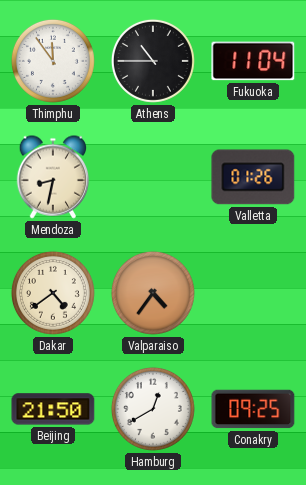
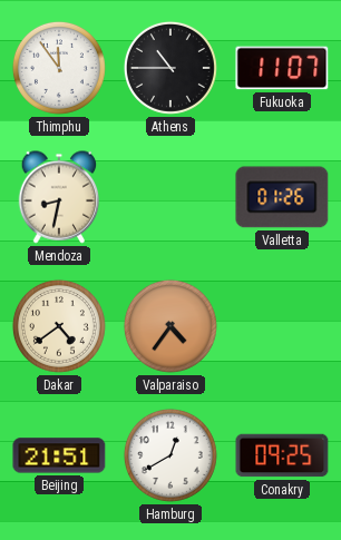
Fukuoka: 11:04 -> 11:07 (282, 68)
Beijing: 21:50 -> 21:51 (59, 455)
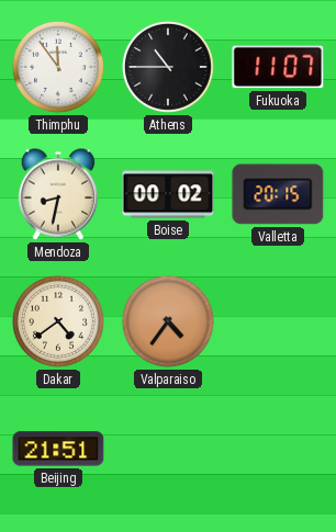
Boise: none -> 00:02 (168, 194)
Valletta: 01:26 -> 20:15 (278, 194)
Hamburg: 12:40 -> none (170, 455)
Conakry: 09:25 -> none (282, 455)
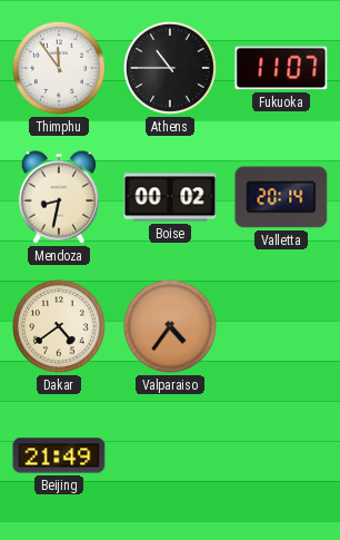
Valletta: 20:15 -> 20:14 (281, 197)
Beijing: 21:51 -> 21:49 (59, 455)
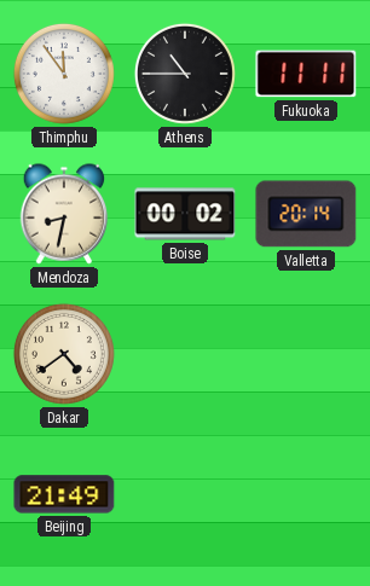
Fukuoka: 11:07 -> 11:11 (306, 74)
Valparaiso: 4:36 -> none (170, 326)
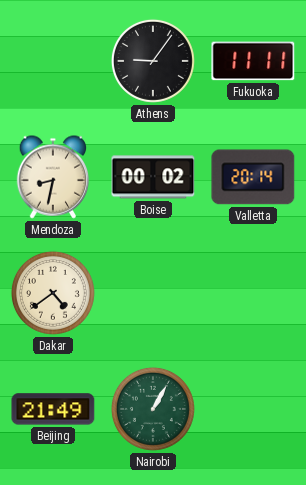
Thimphu: 11:54 -> none (64, 74)
Athens: 10:45 -> 9:06 (153, 61)
Nairobi: none -> 1:05 (153, 409)
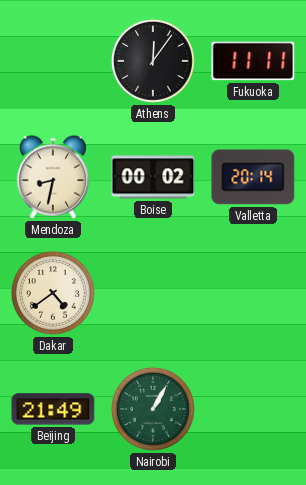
Athens: 9:06 -> 12:06 (153, 61)
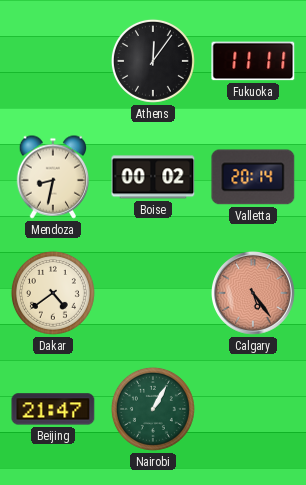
Calgary: none -> 5:24 (254, 294)
Beijing: 21:49 -> 21:47 (53, 409)
